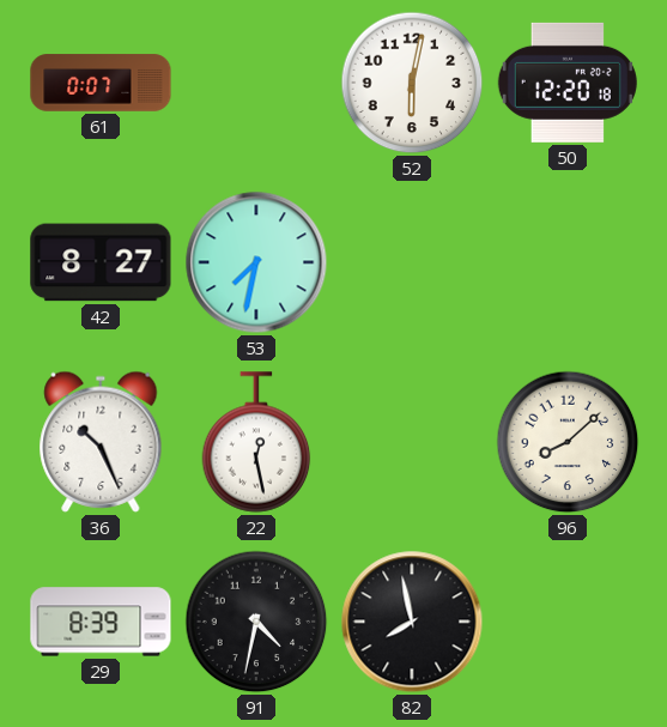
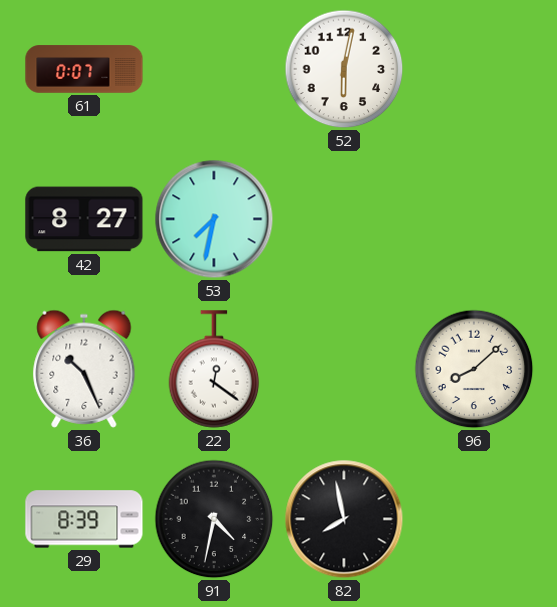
50: 12:20 -> none (568, 83)
22: 12:28 -> 12:21 (214, 369)
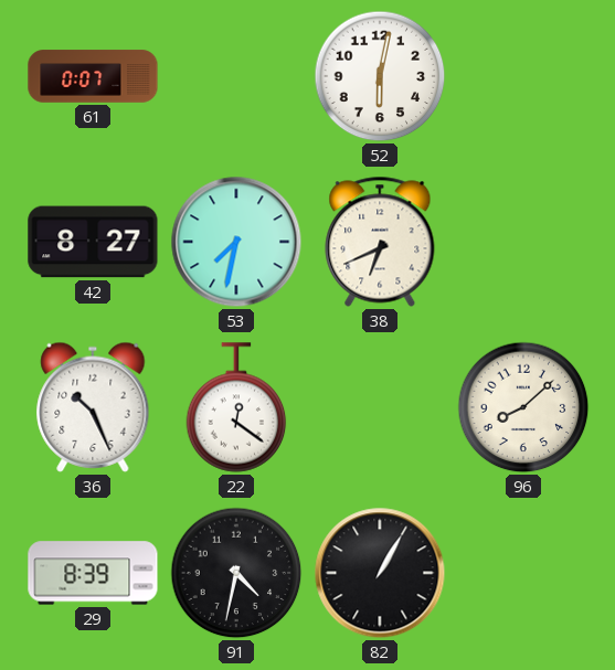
38: none -> 6:41 (380, 242)
82: 7:58 -> 1:05 (380, 573)
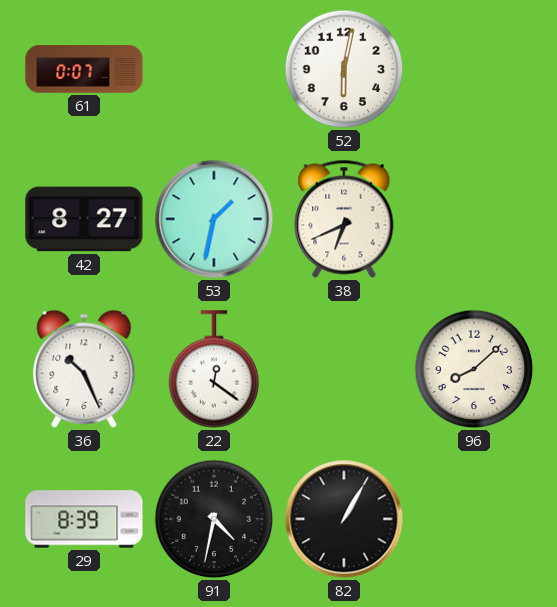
53: 7:32 -> 1:32 (214, 219)
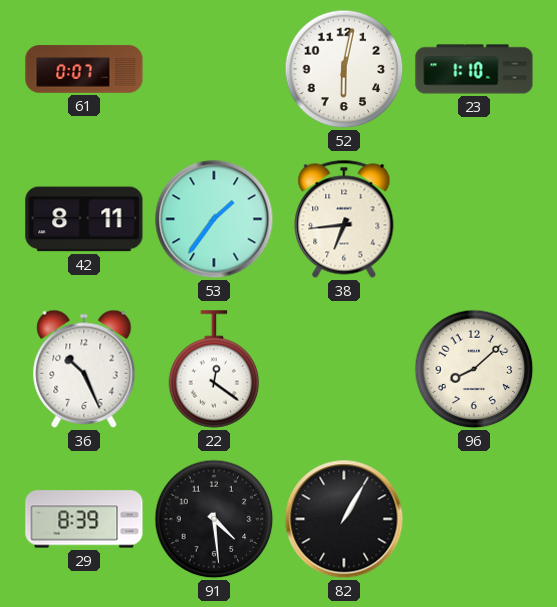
23: none -> 1:10 (474, 69)
42: 8:27 -> 8:11 (84, 219)
53: 1:32 -> 1:36 (214, 219)
38: 6:41 -> 6:44 (344, 219)
91: 4:32 -> 4:29 (214, 519)
